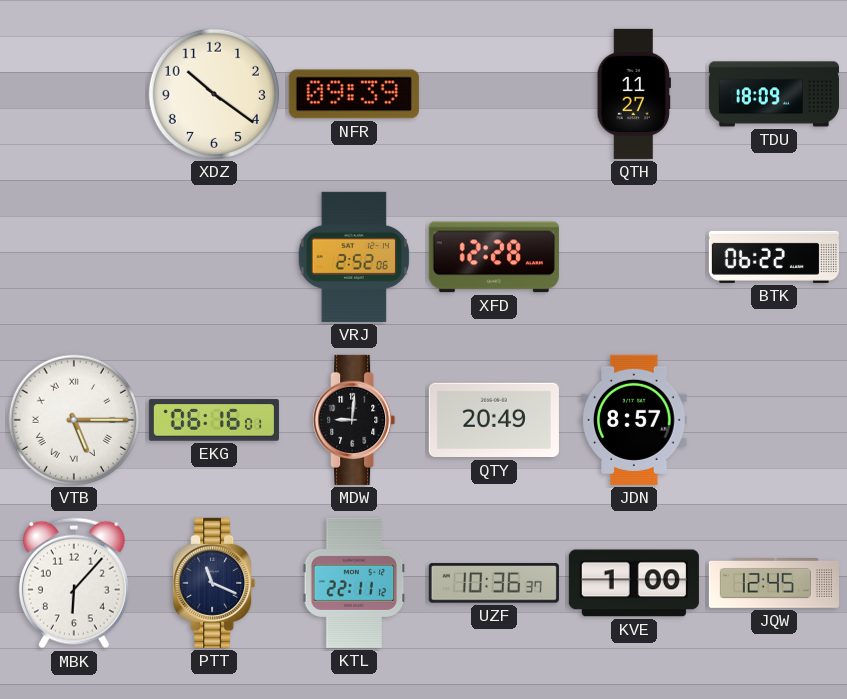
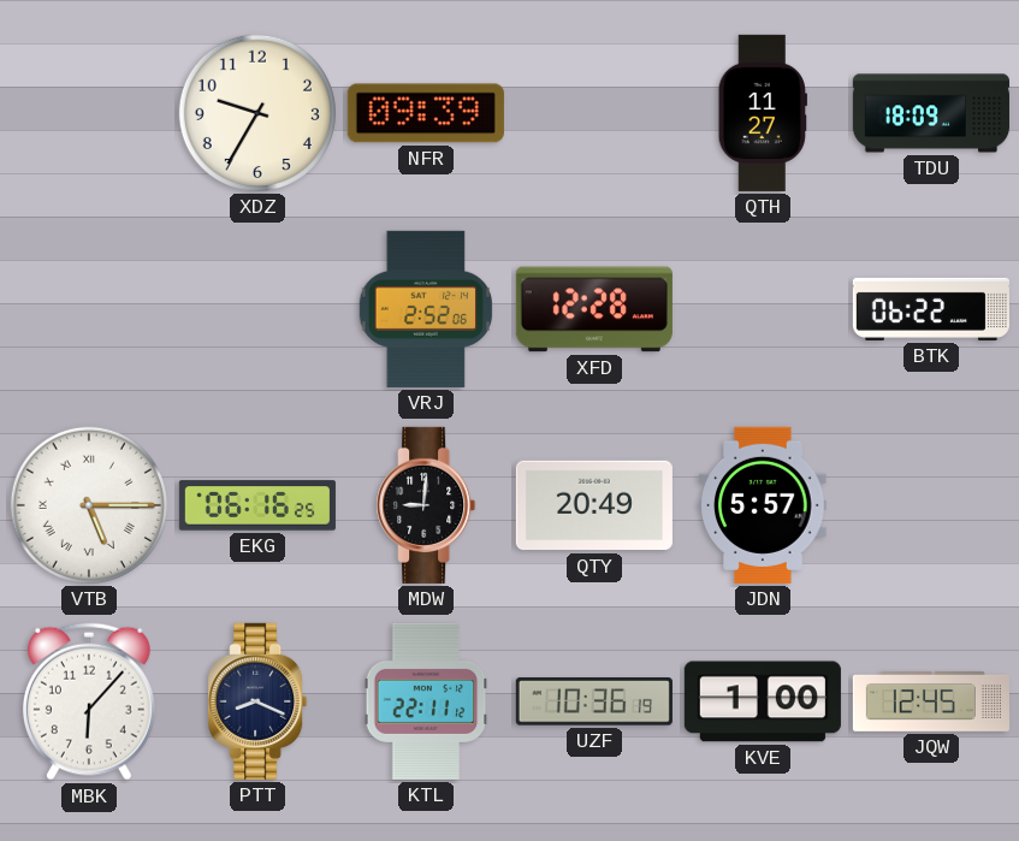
XDZ: 10:21 -> 9:35 (257, 113)
EKG: 06:16:01 -> 06:16:25 (257, 505)
JDN: 8:57 -> 5:57 (763, 505)
PTT: 11:19 -> 8:19 (257, 701)
UZF: 10:36:37 -> 10:36:19 (594, 701)
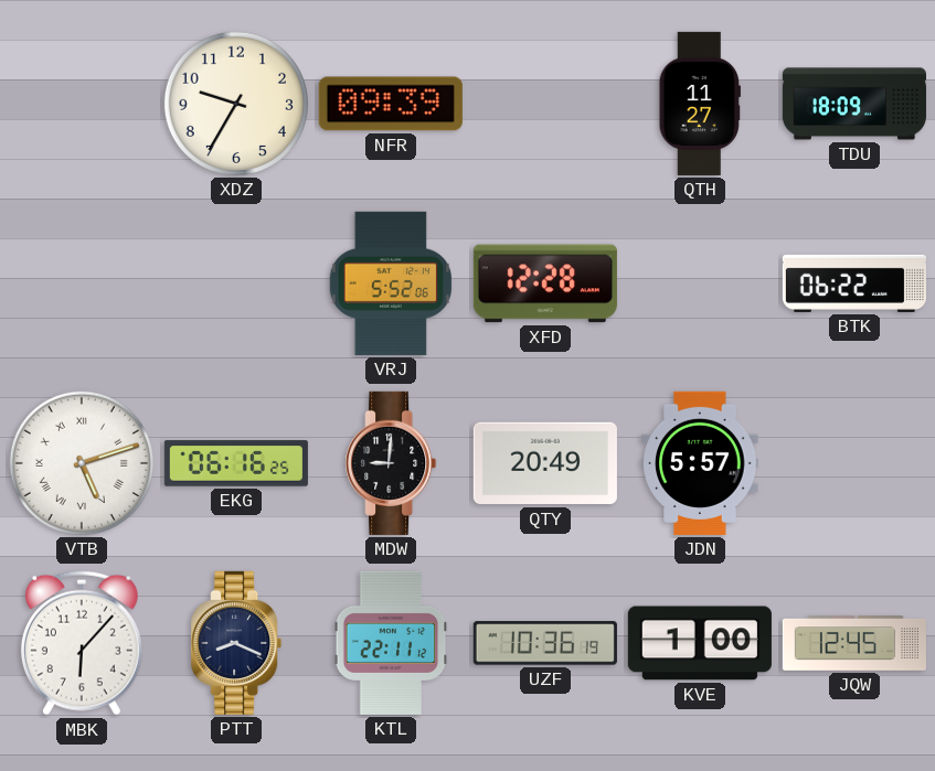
VRJ: 2:52 -> 5:52 (390, 283)
VTB: 5:15 -> 5:12 (82, 463)
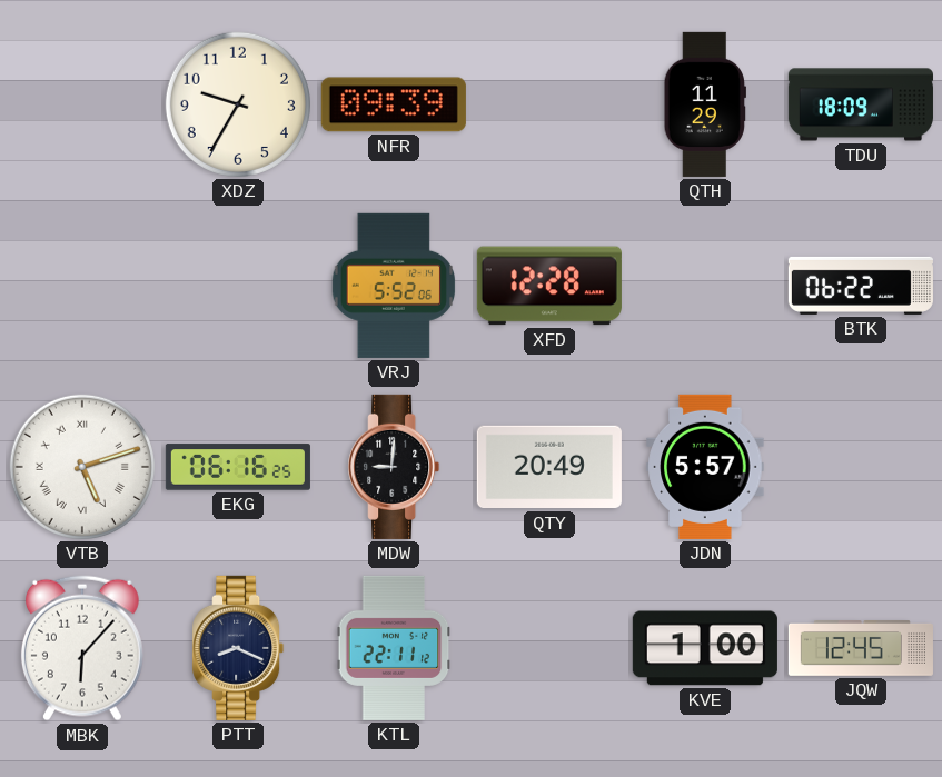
QTH: 11:27 -> 11:29 (705, 104)
UZF: 10:36 -> none (545, 643)
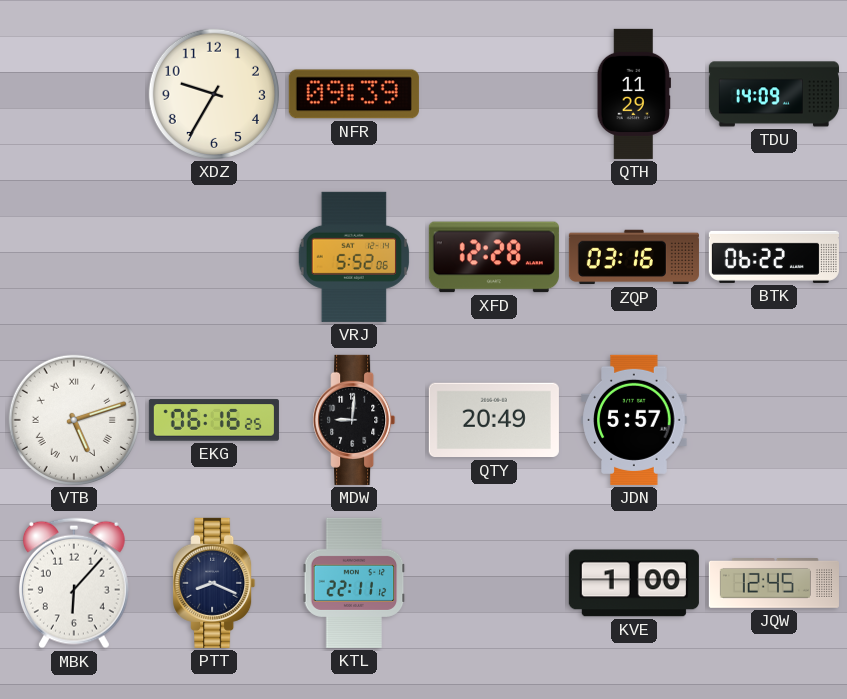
TDU: 18:09 -> 14:09 (774, 94)
ZQP: none -> 03:16 (634, 257)
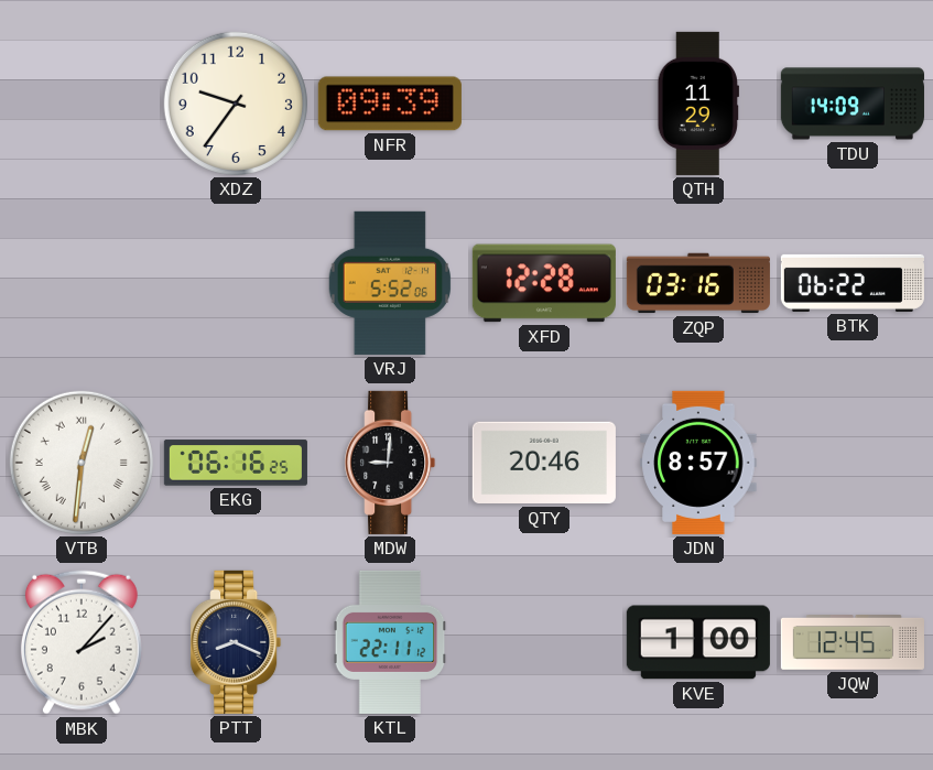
XDZ: 9:35 -> 9:36 (236, 104)
VTB: 5:12 -> 12:31 (82, 463)
QTY: 20:49 -> 20:46 (544, 463)
JDN: 5:57 -> 8:57 (698, 463)
MBK: 6:07 -> 2:07 (82, 642)
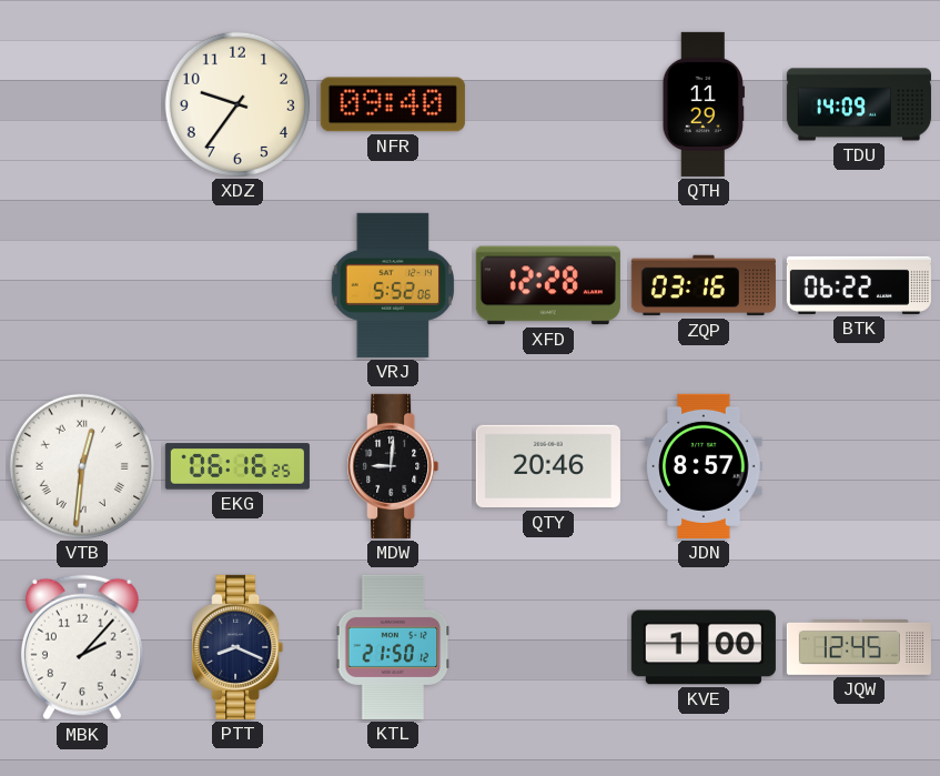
NFR: 09:39 -> 09:40 (393, 104)
KTL: 22:11 -> 21:50 (393, 647)
